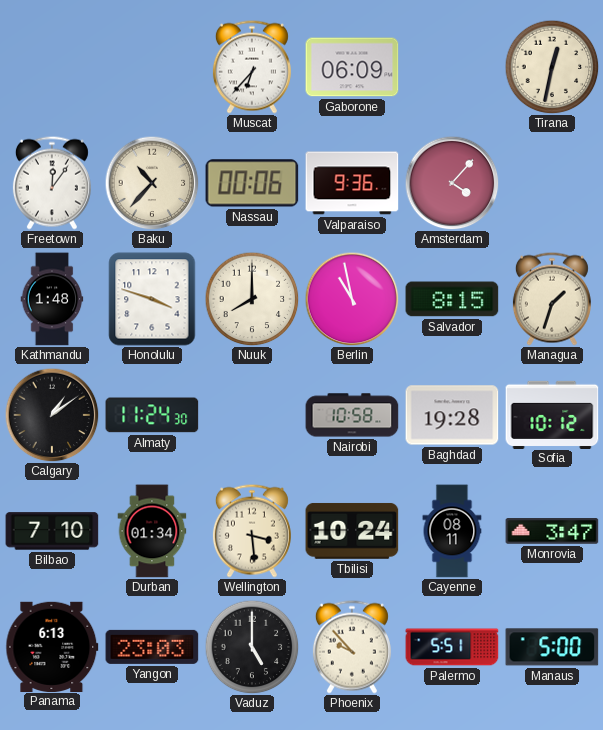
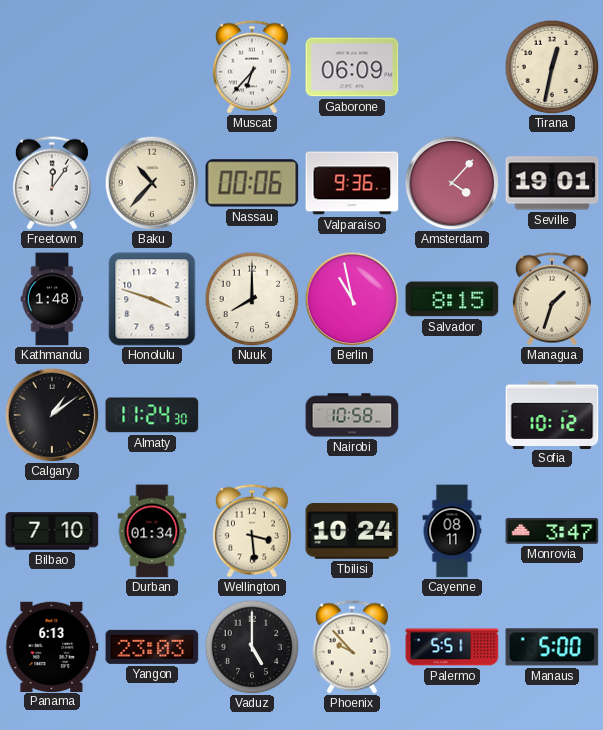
Seville: none -> 19:01 (552, 183)
Baghdad: 19:28 -> none (452, 415)
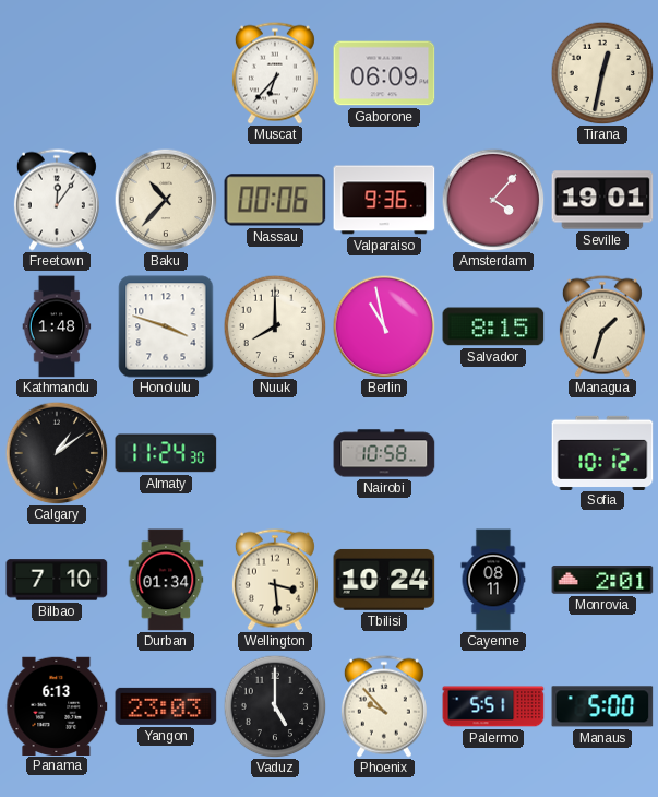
Monrovia: 3:47 -> 2:01 (602, 580)
